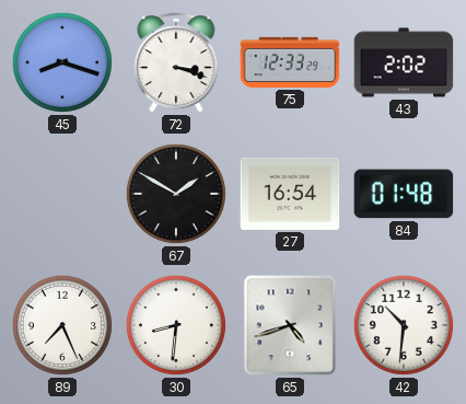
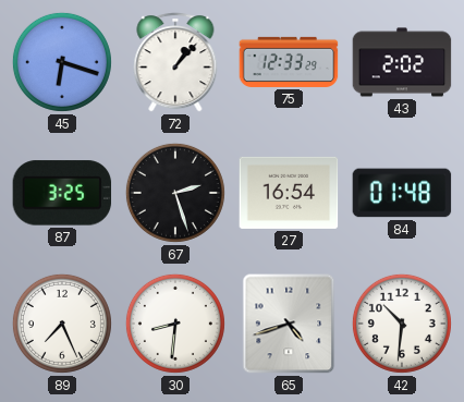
45: 8:18 -> 6:18 (62, 62)
72: 3:18 -> 1:07 (175, 62)
87: none -> 3:25 (62, 193)
67: 1:50 -> 2:27 (175, 193)
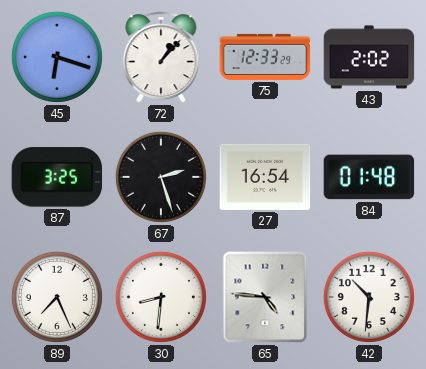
65: 4:42 -> 4:46 (265, 297)
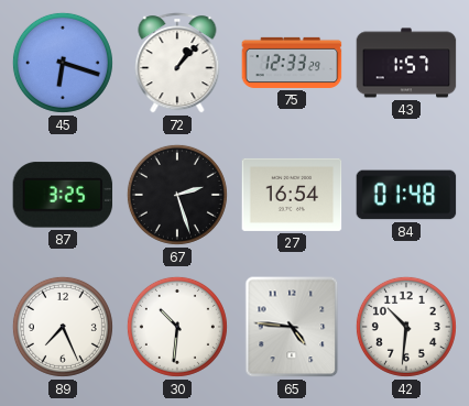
43: 2:02 -> 1:57 (406, 63)
30: 8:31 -> 10:31 (177, 327)
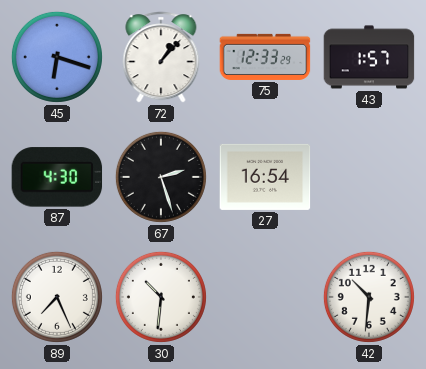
87: 3:25 -> 4:30 (57, 177)
84: 01:48 -> none (406, 195)
65: 4:46 -> none (292, 327)
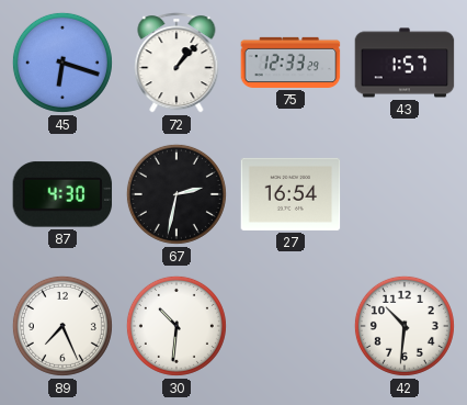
67: 2:27 -> 2:32 (176, 194)
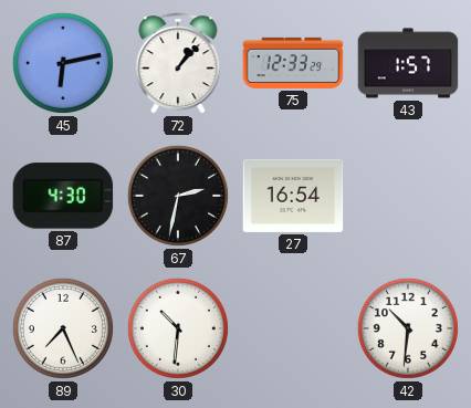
45: 6:18 -> 6:13 (63, 63)
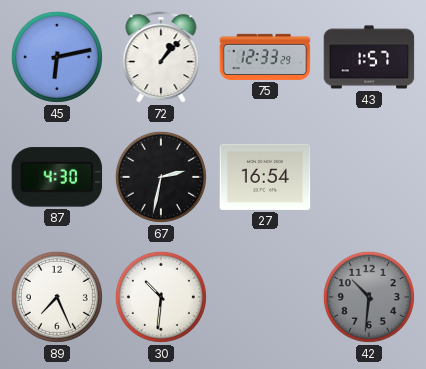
42 dial: white -> grey (369, 297)
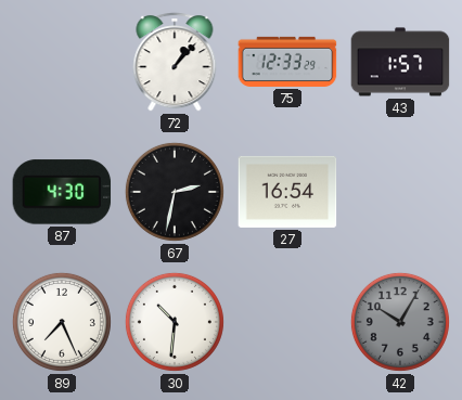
45: 6:13 -> none (57, 57)
42: 10:31 -> 10:05 (400, 322)
